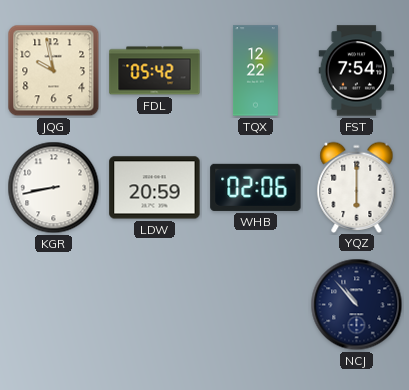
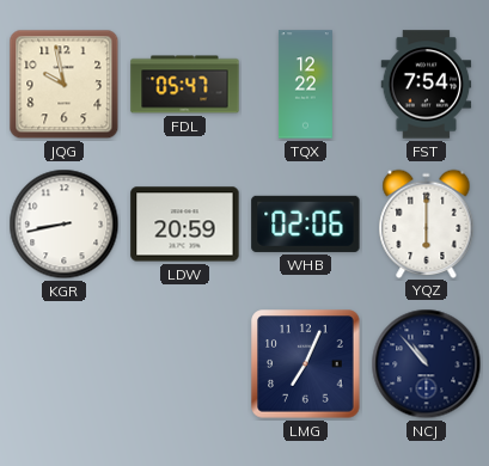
FDL: 05:42 -> 05:47 (185, 85)
LMG: none -> 7:04 (306, 364)
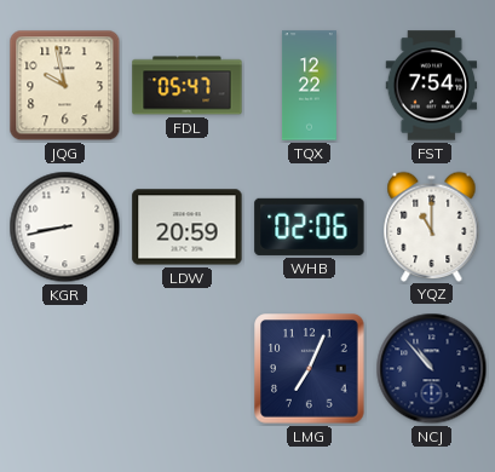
YQZ: 6:00 -> 11:00 (432, 226)
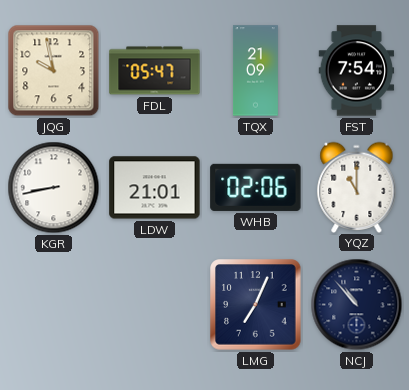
TQX: 12:22 -> 21:09 (255, 71)
LDW: 20:59 -> 21:01 (155, 188)
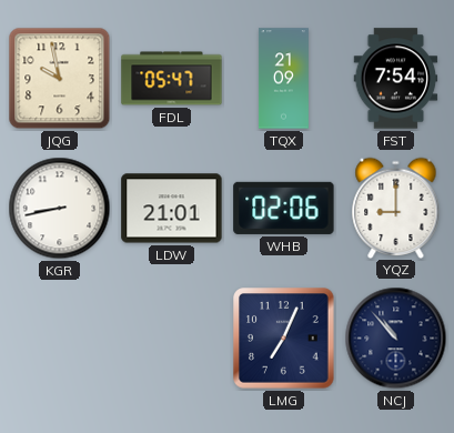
YQZ: 11:00 -> 9:00 (396, 208)
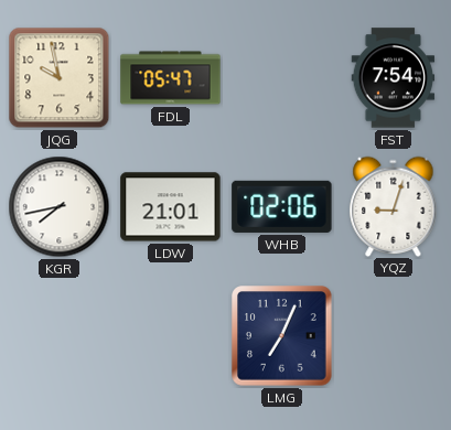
TQX: 21:09 -> none (283, 79)
KGR: 8:43 -> 7:43 (60, 207)
YQZ: 9:00 -> 9:03 (394, 206)
NCJ: 10:53 -> none (396, 339)
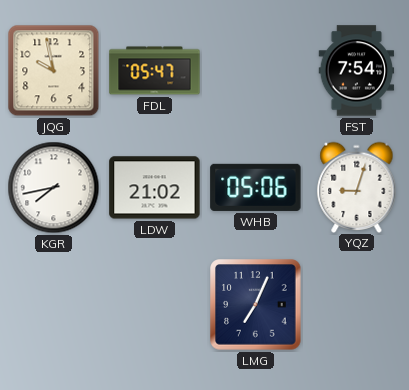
LDW: 21:01 -> 21:02 (155, 188)
WHB: 02:06 -> 05:06 (256, 187)
